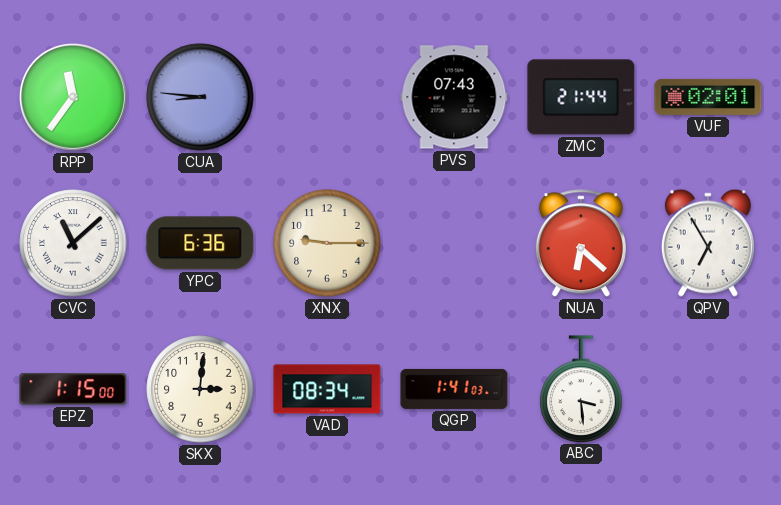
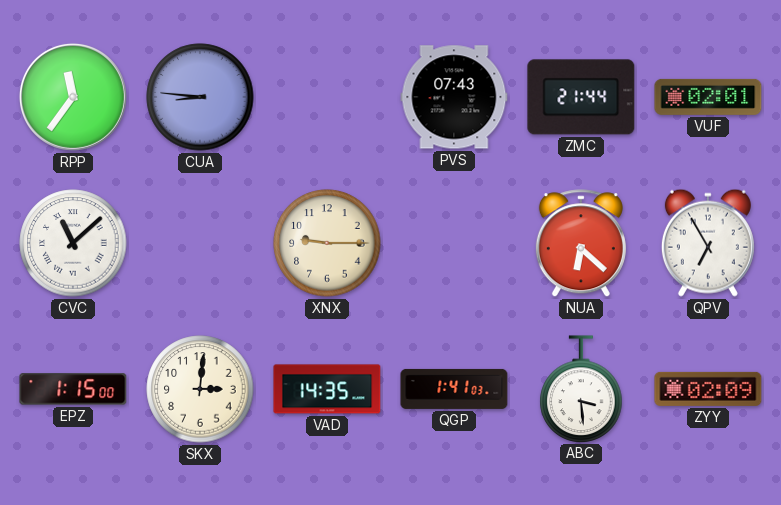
YPC: 6:36 -> none (200, 243)
VAD: 08:34 -> 14:35 (327, 389)
ZYY: none -> 02:09 (708, 389)
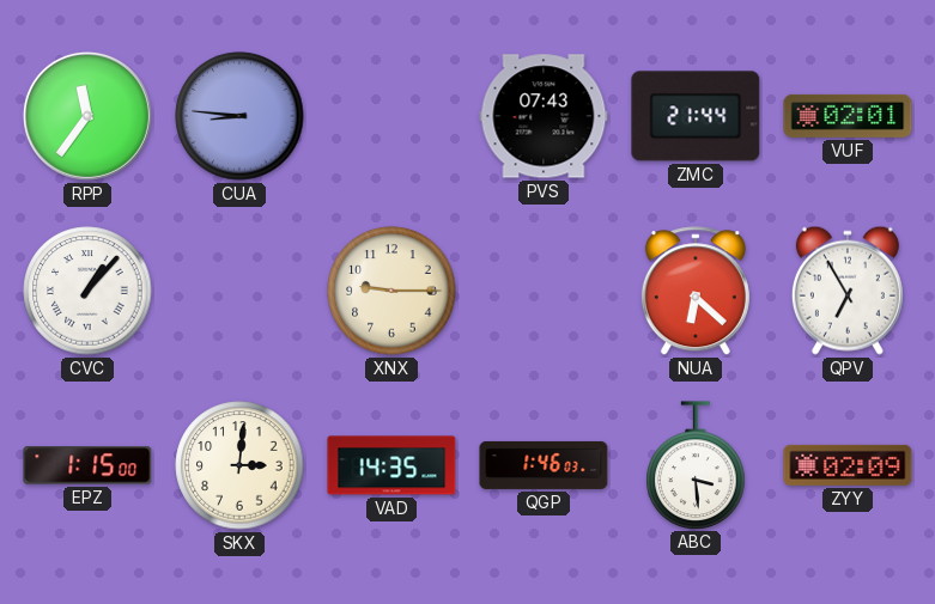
CVC: 11:08 -> 1:07 (87, 291)
QGP: 1:41 -> 1:46 (544, 465)
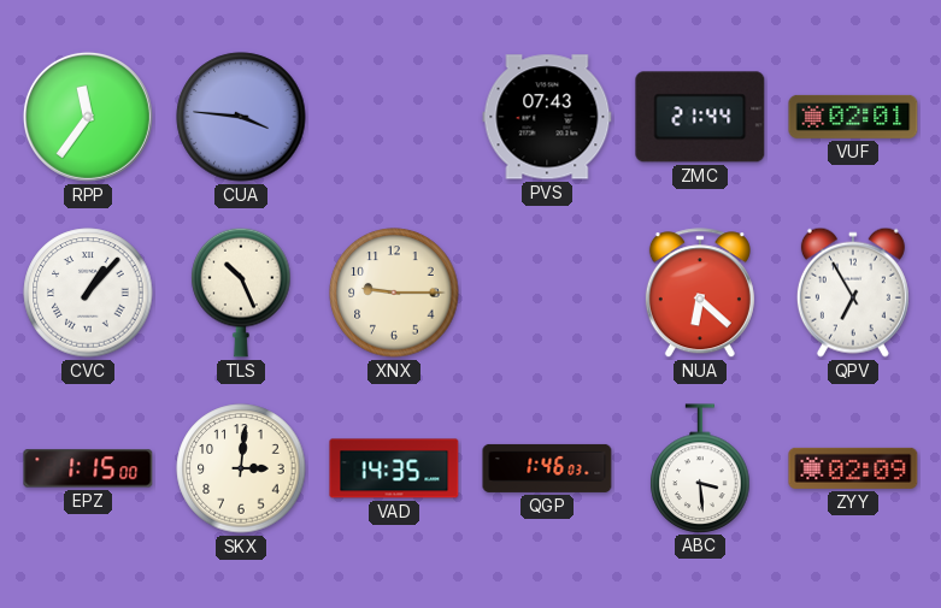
CUA: 8:46 -> 3:46 (241, 117)
TLS: none -> 10:26 (241, 293)
